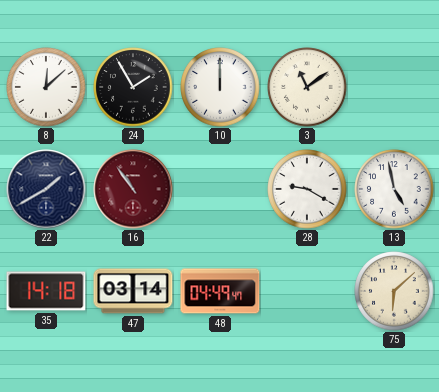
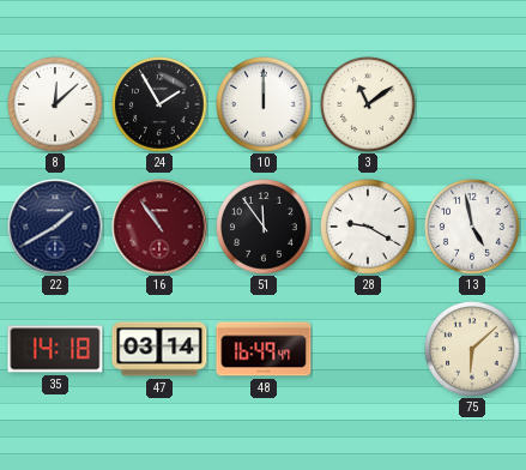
51: none -> 11:54 (264, 227)
48: 04:49 -> 16:49 (264, 349)
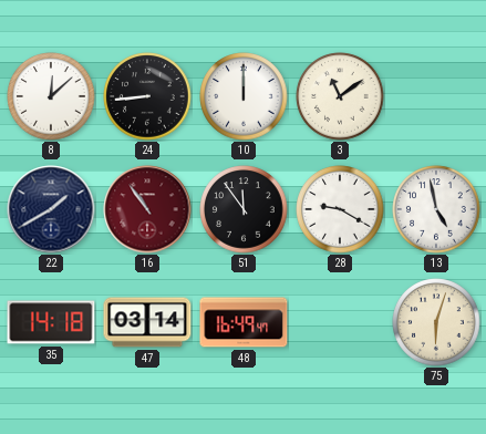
24: 1:55 -> 8:44 (147, 96)
75: 6:08 -> 6:03 (436, 322)
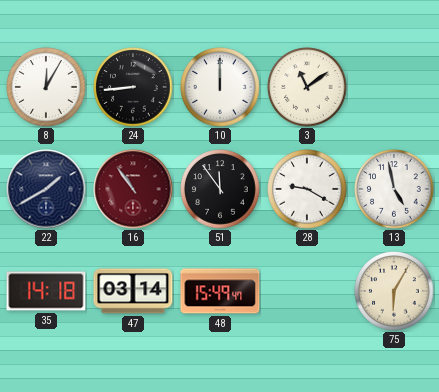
8: 12:08 -> 12:05 (46, 87)
48: 16:49 -> 15:49 (220, 291)
75: 6:03 -> 6:05 (394, 291)
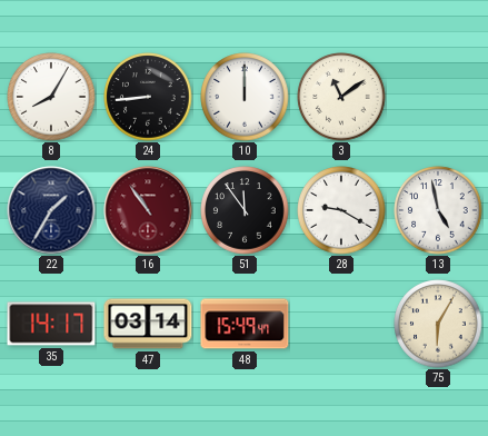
8: 12:05 -> 8:05 (51, 97)
22: 1:40 -> 1:35 (51, 210)
35: 14:18 -> 14:17 (51, 324)
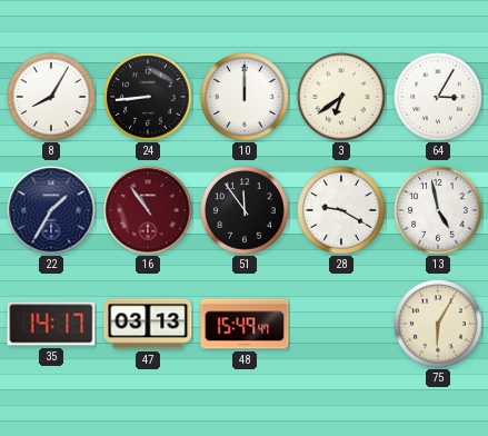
3: 11:09 -> 6:39 (341, 97)
64: none -> 3:05 (438, 97)
47: 03:14 -> 03:13 (148, 324)
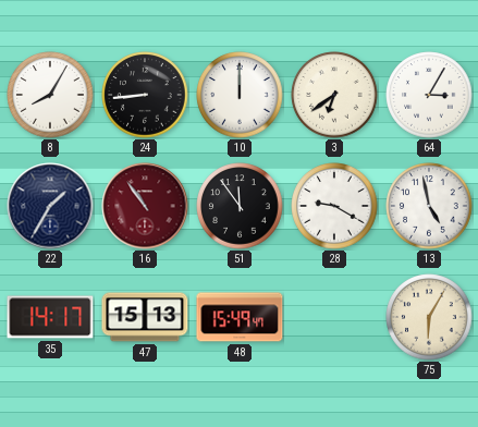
47: 03:13 -> 15:13 (145, 317)
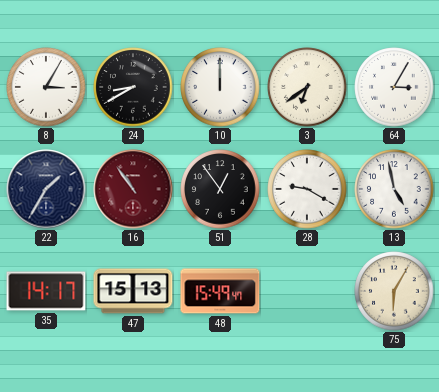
8: 8:05 -> 3:05 (46, 87)
24: 8:44 -> 8:40 (133, 87)
51: 11:54 -> 12:54 (220, 189)
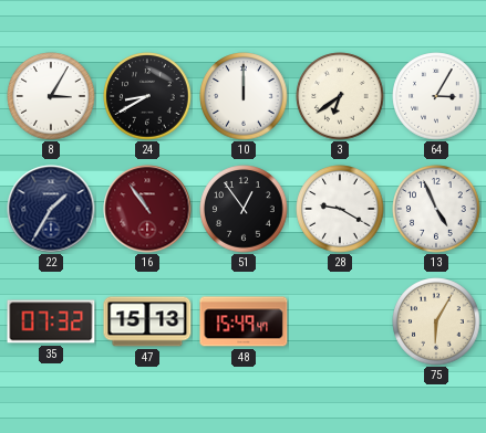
13: 4:58 -> 4:56 (436, 209)
35: 14:17 -> 07:32 (51, 321)
